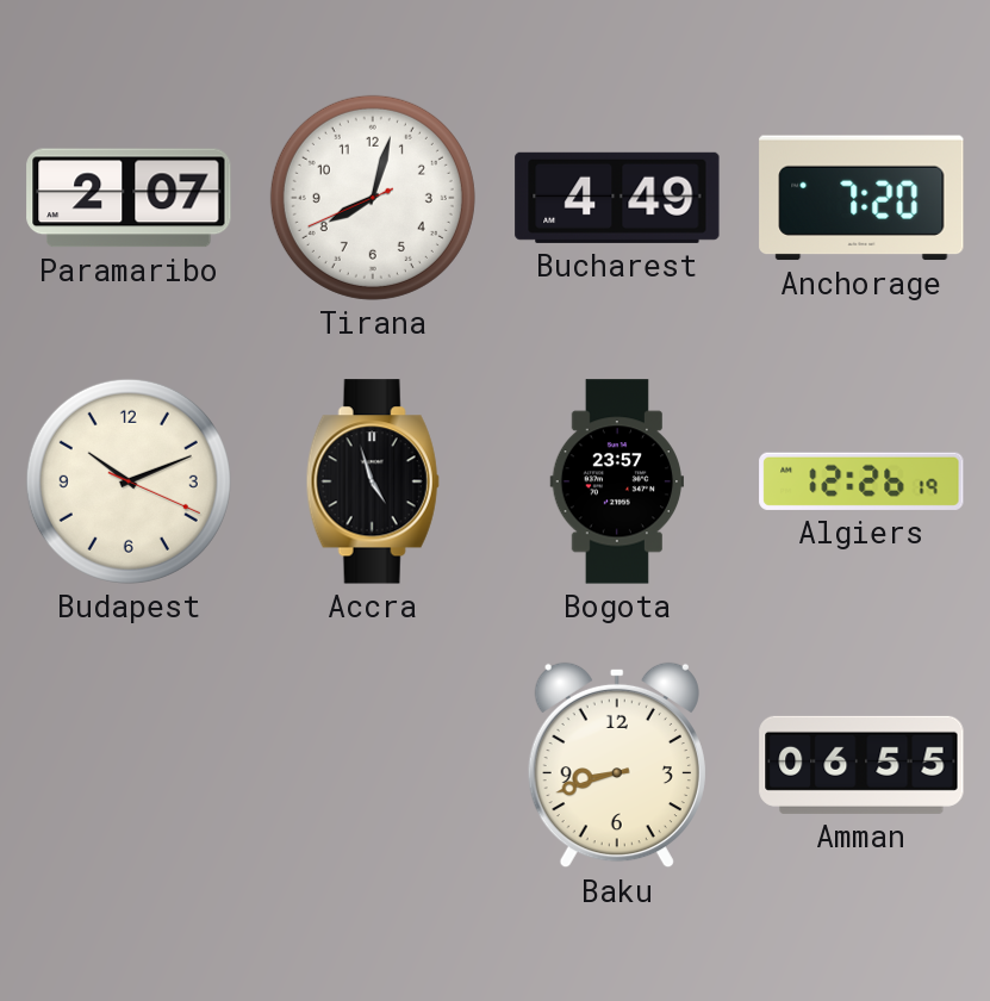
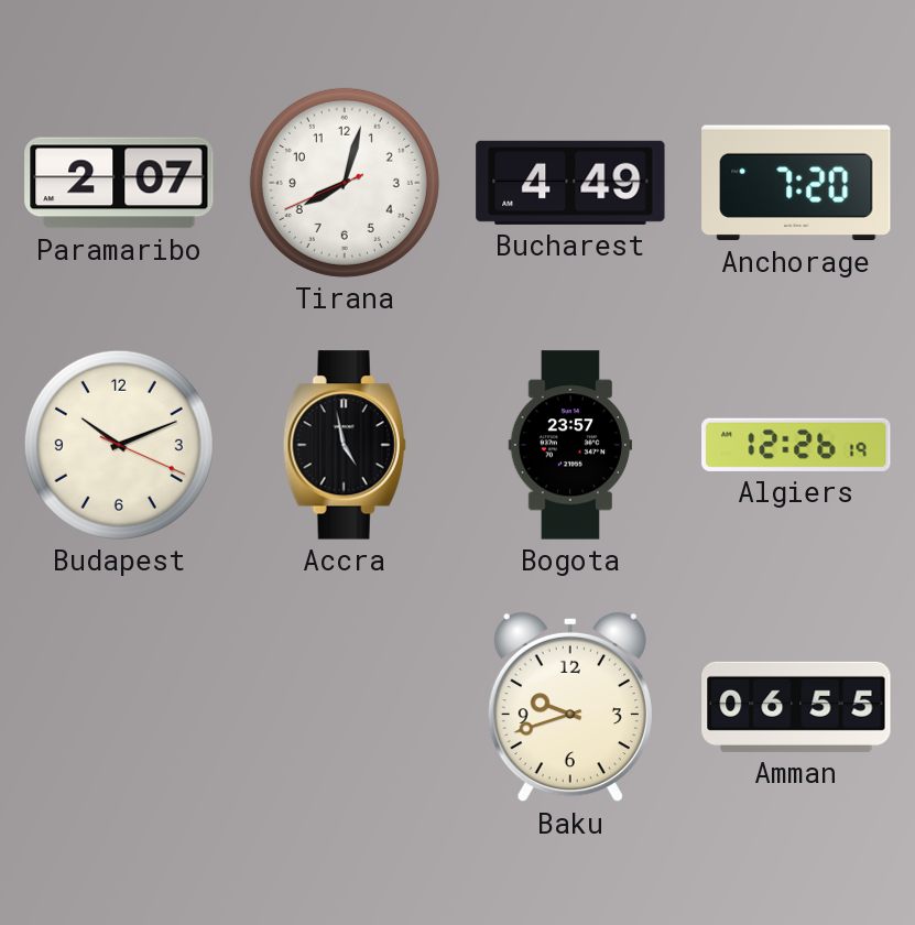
Accra: 4:57 -> 4:58 (345, 445)
Baku: 8:42 -> 9:42 (570, 707)
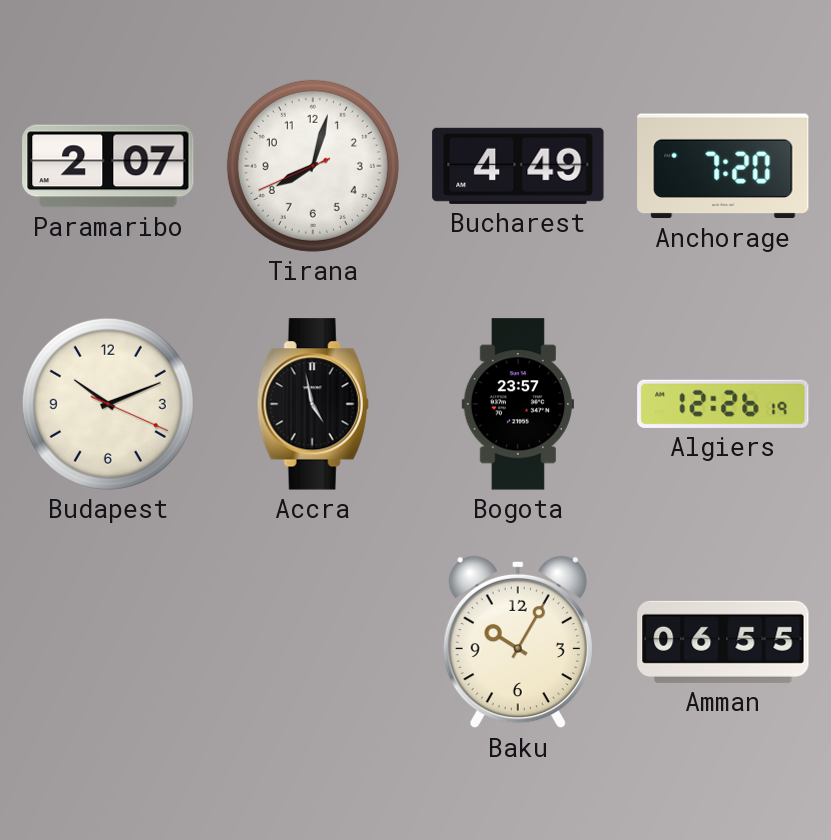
Baku: 9:42 -> 10:05 (518, 642)
